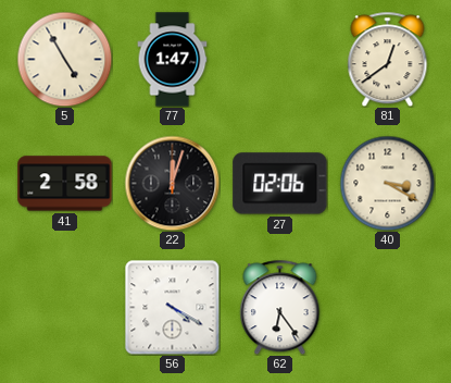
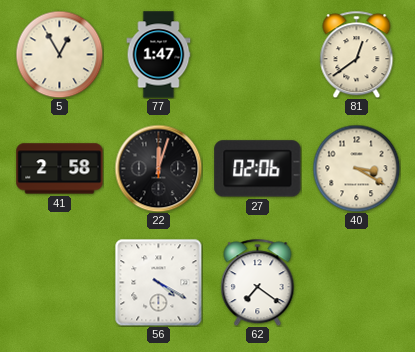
5: 4:55 -> 12:55 (59, 54)
62: 6:24 -> 7:21 (258, 282)
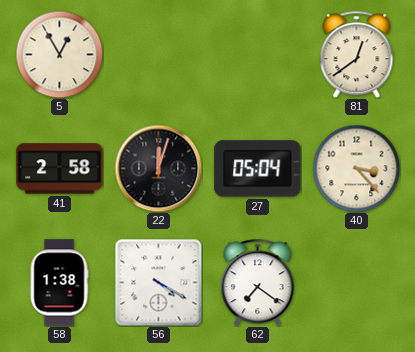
77: 1:47 -> none (159, 55)
27: 02:06 -> 05:04 (258, 169)
40: 3:20 -> 3:23 (356, 168)
58: none -> 1:38 (59, 283)
